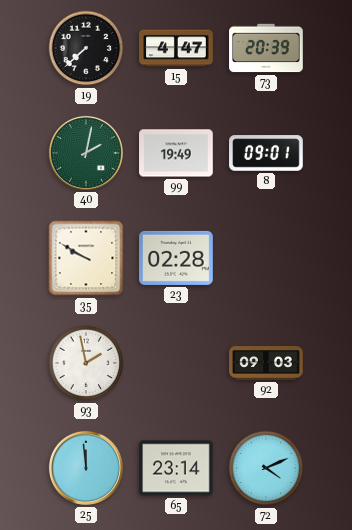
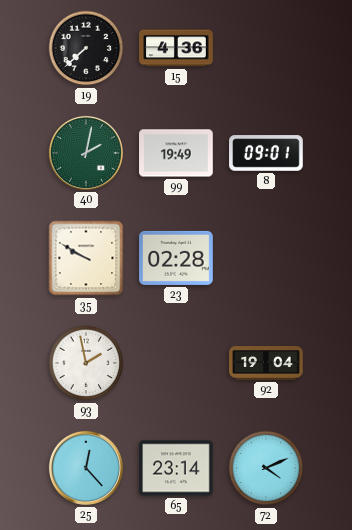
15: 4:47 -> 4:36 (176, 48)
73: 20:39 -> none (266, 48)
92: 09:03 -> 19:04 (266, 363)
25: 11:59 -> 12:23 (86, 468)
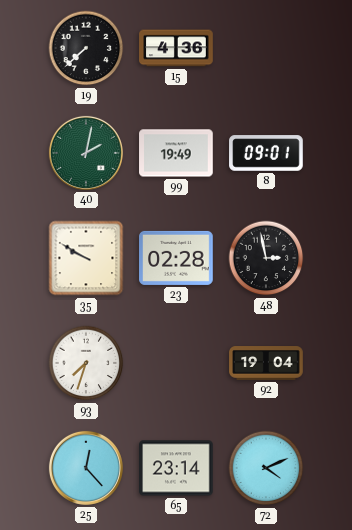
48: none -> 2:58 (266, 258)
93: 1:58 -> 7:33 (86, 363)
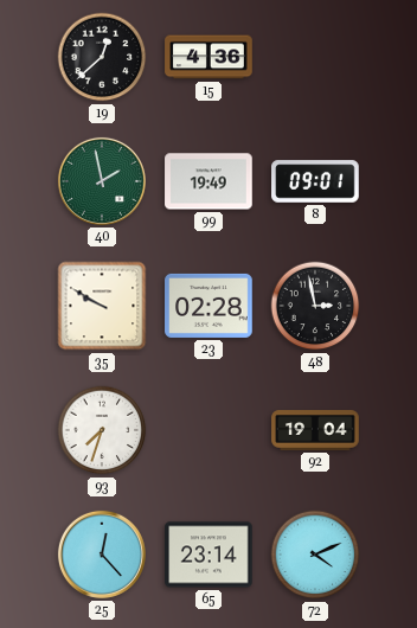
19: 7:38 -> 12:38 (102, 57)
40: 2:02 -> 1:58 (102, 181)
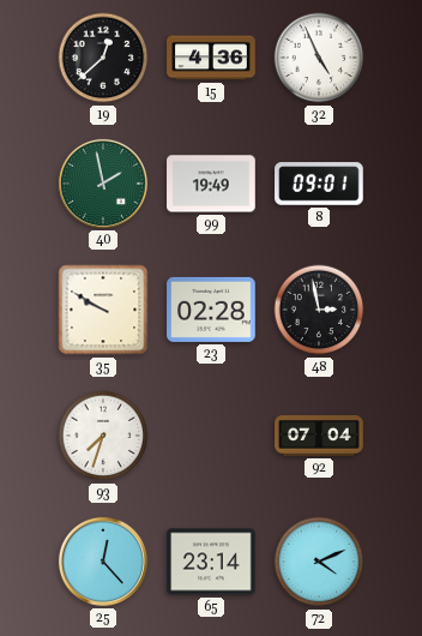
32: none -> 4:56 (319, 58)
92: 19:04 -> 07:04 (319, 436)
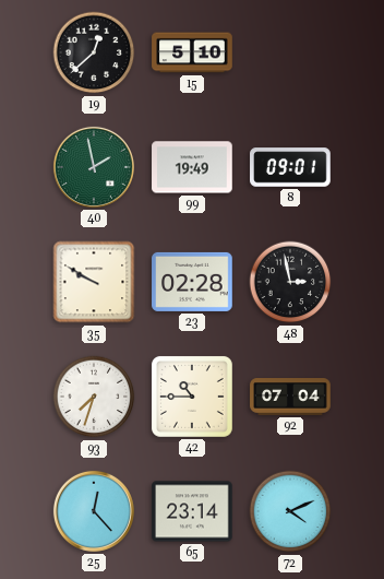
15: 4:36 -> 5:10 (192, 52)
32: 4:56 -> none (319, 58)
42: none -> 10:45 (192, 397)
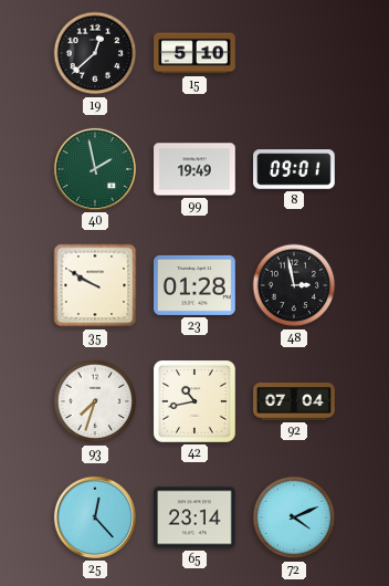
23: 02:28 -> 01:28 (195, 285)
42: 10:45 -> 10:43 (195, 401)
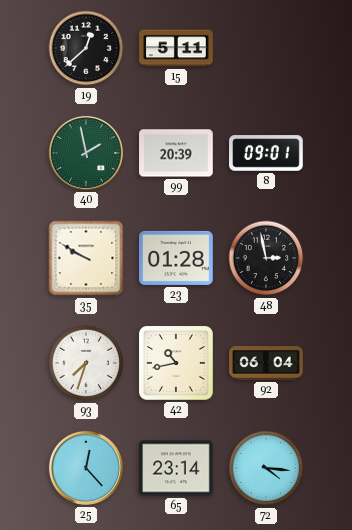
15: 5:10 -> 5:11 (176, 48)
99: 19:49 -> 20:39 (176, 153)
92: 07:04 -> 06:04 (266, 363)
72: 4:11 -> 4:16 (266, 468)
